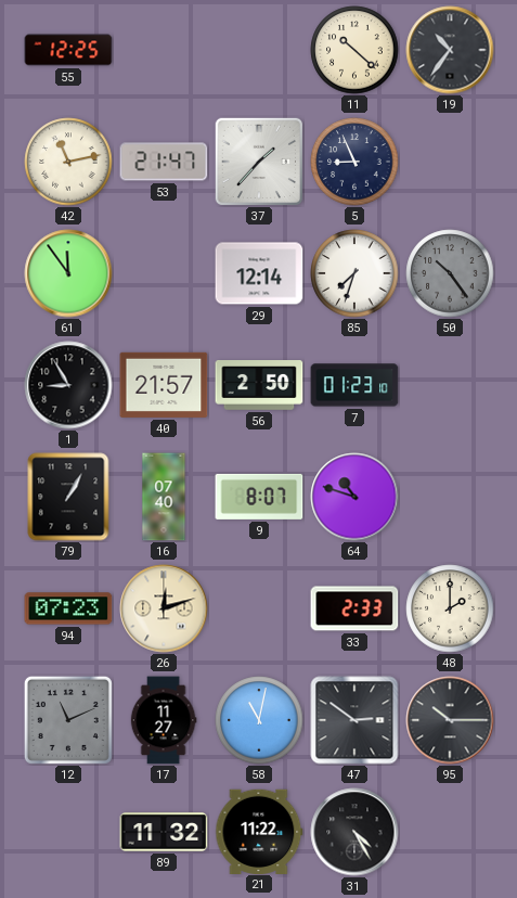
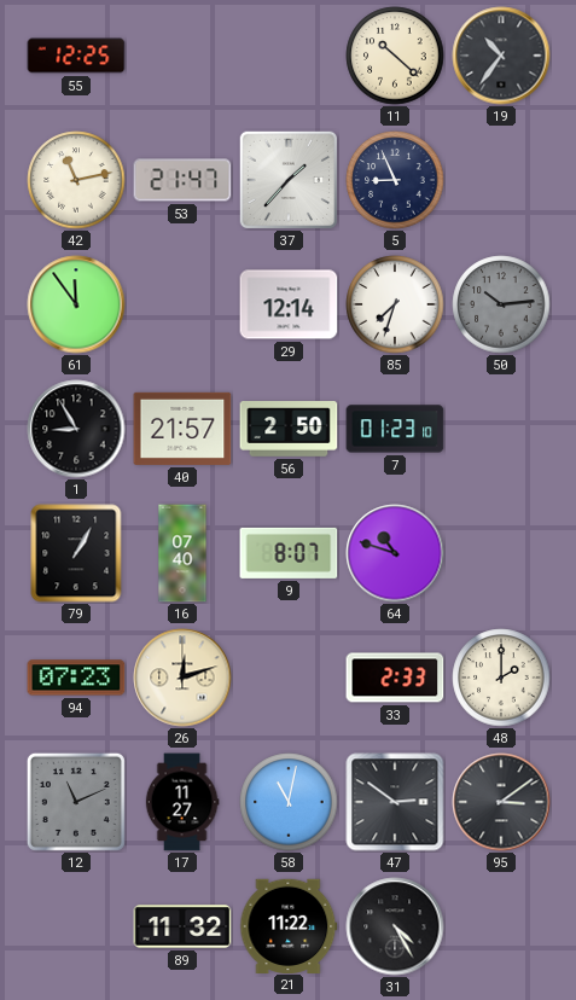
50: 10:24 -> 10:14 (501, 304)
95: 10:15 -> 3:09 (501, 802)
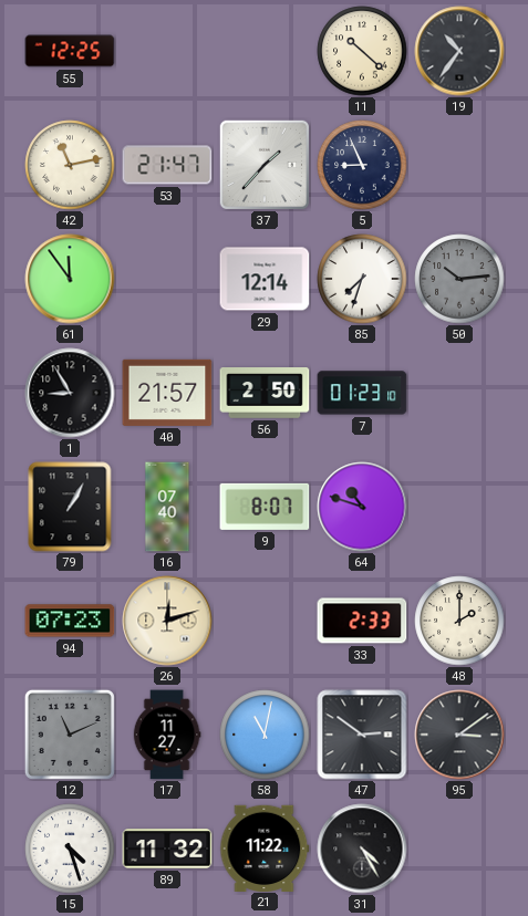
15: none -> 4:27 (70, 849)
